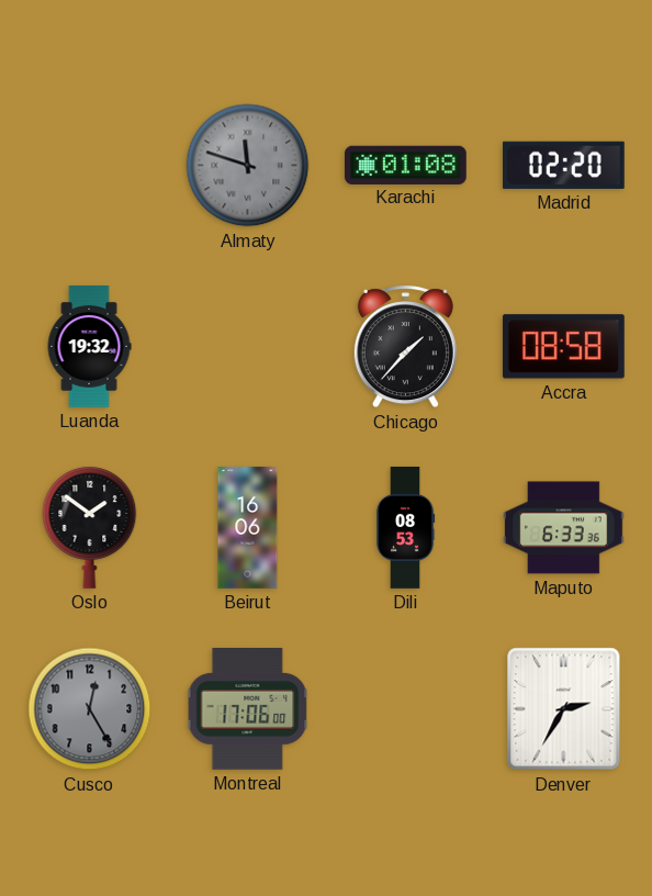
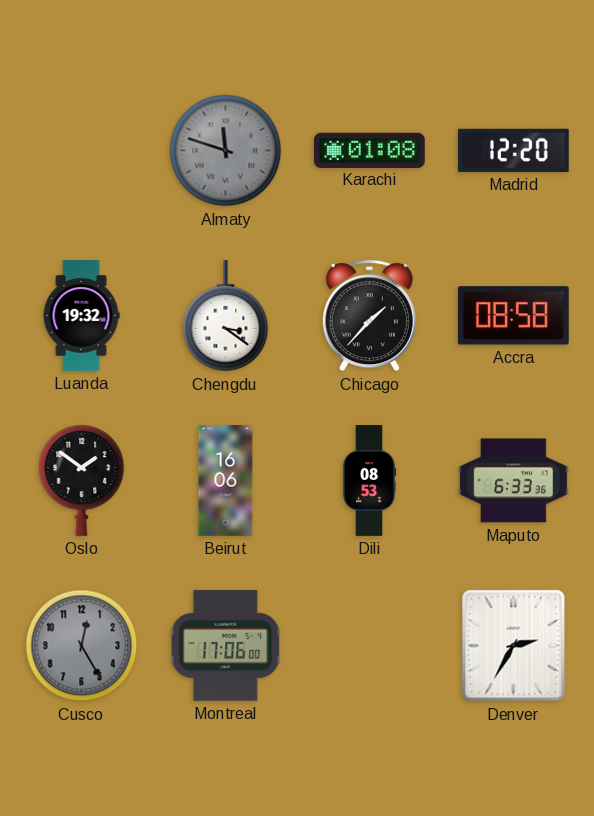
Madrid: 02:20 -> 12:20 (513, 150)
Chengdu: none -> 3:21 (226, 317)
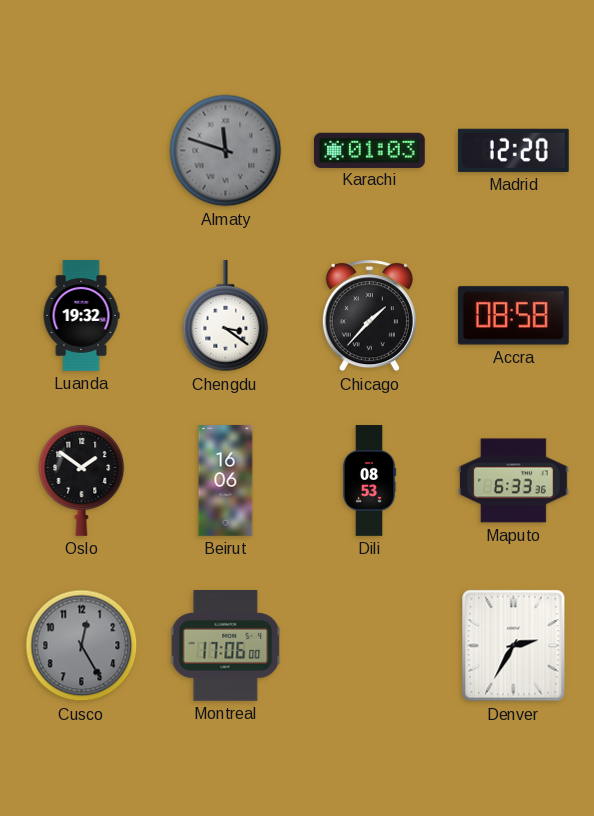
Karachi: 01:08 -> 01:03 (370, 150)
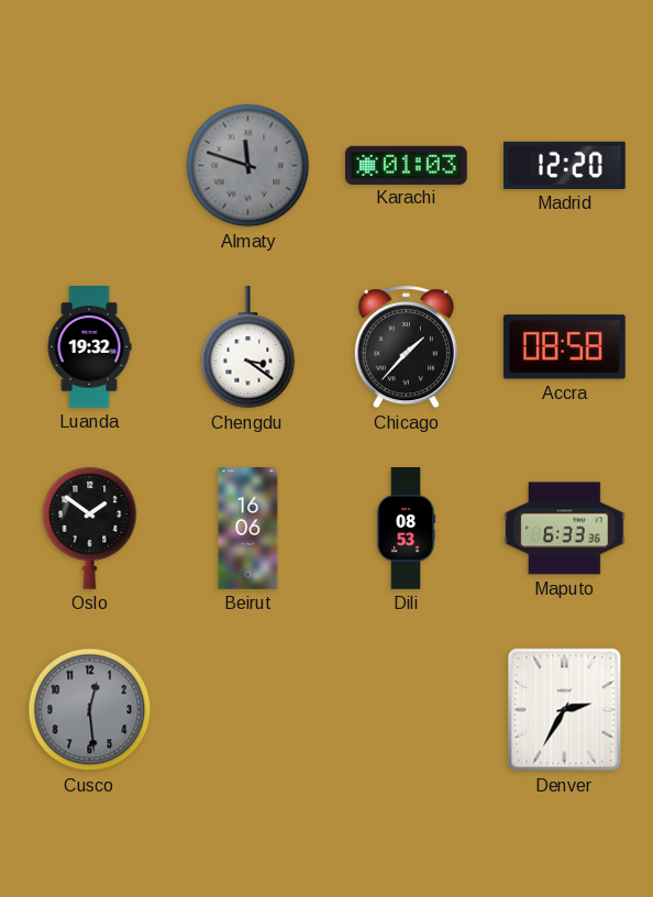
Cusco: 12:25 -> 12:29 (90, 710)
Montreal: 17:06 -> none (226, 646)
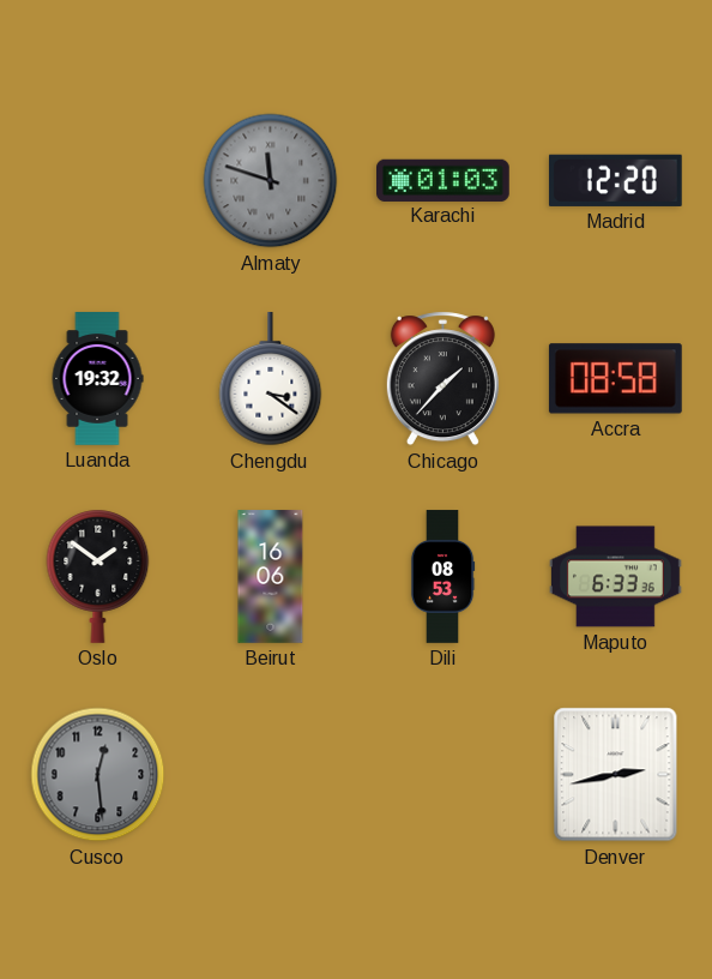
Denver: 2:35 -> 2:43 (616, 775)
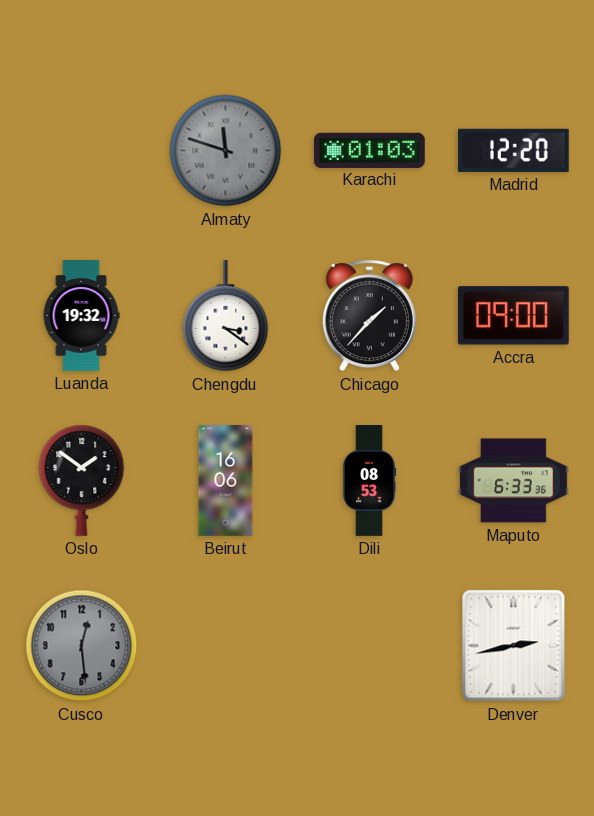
Accra: 08:58 -> 09:00 (513, 316)
